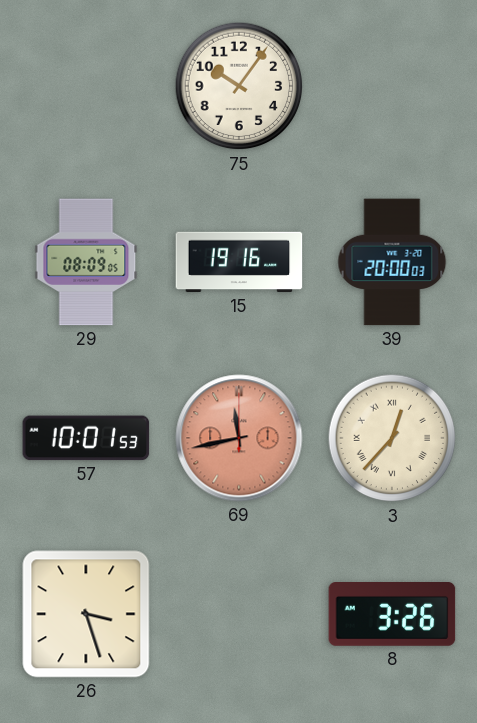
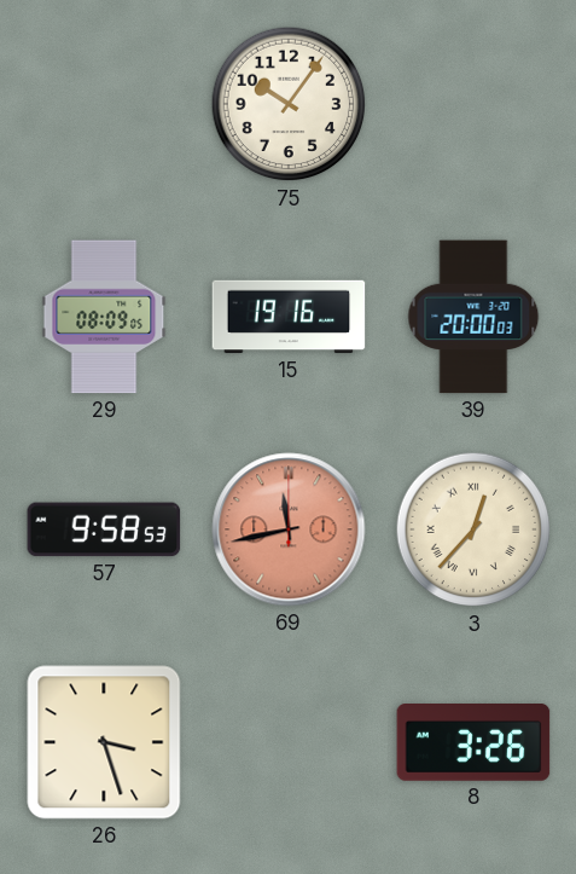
57: 10:01 -> 9:58 (104, 529)
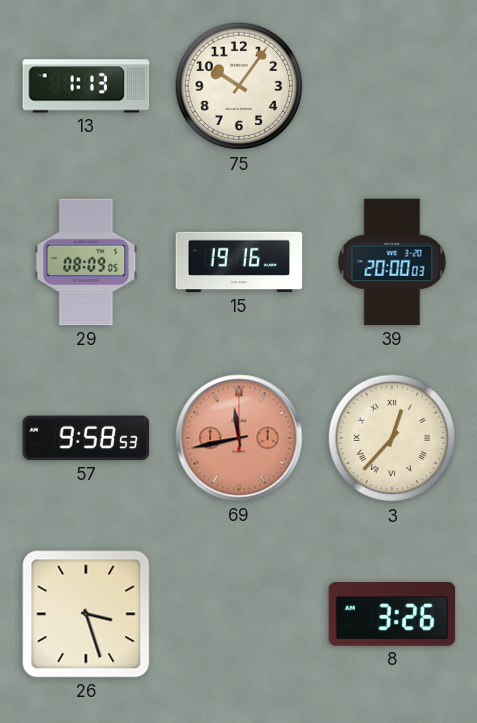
13: none -> 1:13 (86, 86)
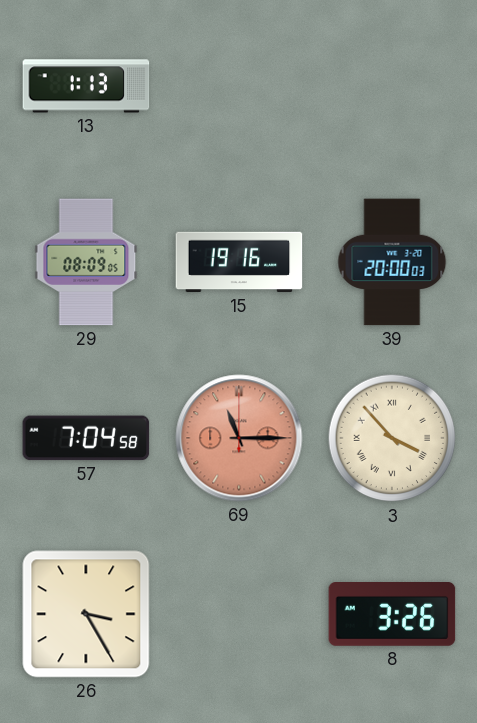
75: 10:06 -> none (239, 86)
57: 9:58 -> 7:04 (86, 438)
69: 11:43 -> 11:15 (239, 438)
3: 12:37 -> 3:53 (392, 438)
26: 3:27 -> 3:25 (86, 614)
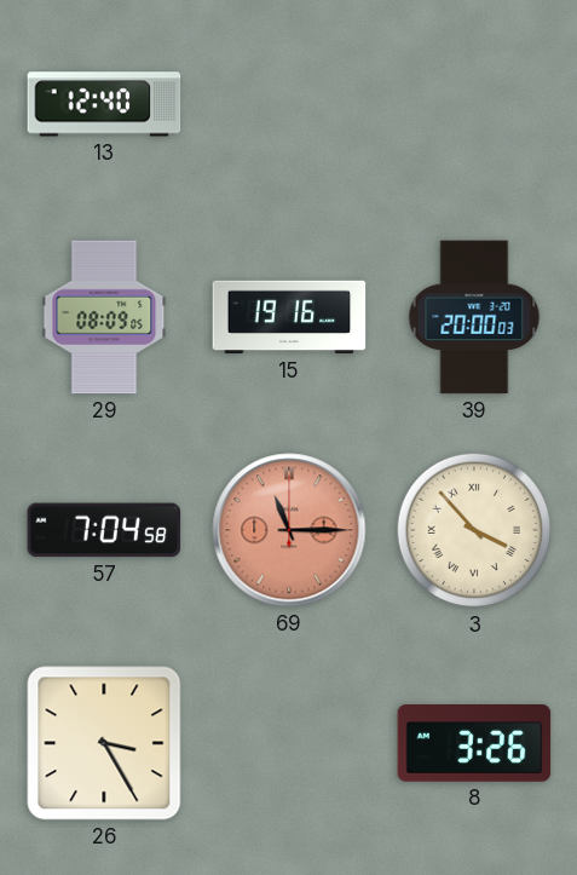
13: 1:13 -> 12:40 (104, 104)
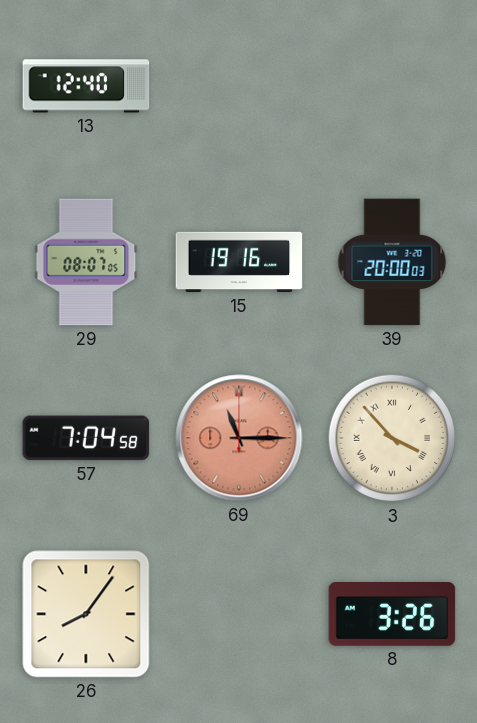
29: 08:09 -> 08:07 (86, 262)
26: 3:25 -> 8:06 (86, 614)
